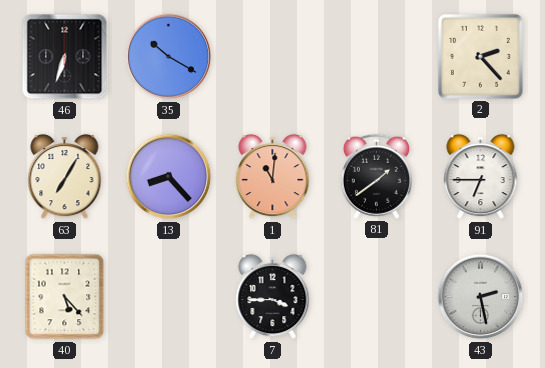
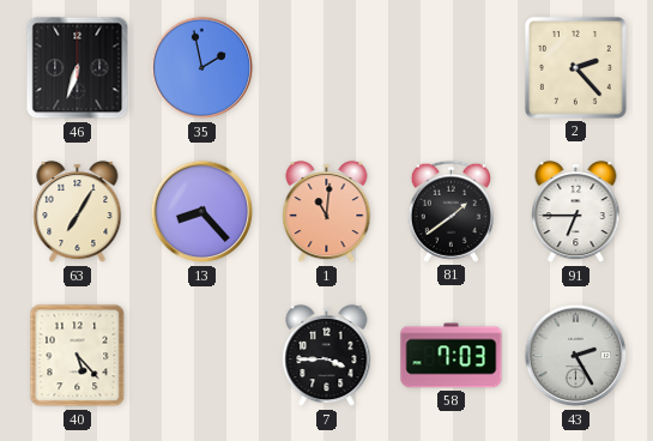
35: 10:20 -> 1:58 (202, 68)
58: none -> 7:03 (452, 356)
43: 2:28 -> 2:25 (576, 356)
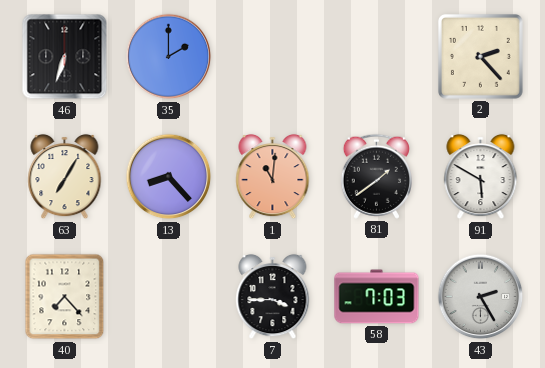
35: 1:58 -> 2:00 (169, 57)
91: 6:45 -> 5:50 (481, 177)
40: 5:23 -> 7:23 (65, 297)
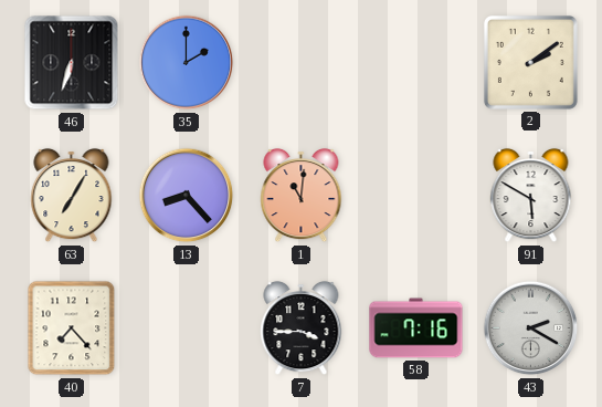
2: 2:23 -> 2:09 (530, 62)
81: 1:39 -> none (376, 176)
58: 7:03 -> 7:16 (416, 328)
43: 2:25 -> 2:20 (531, 328)
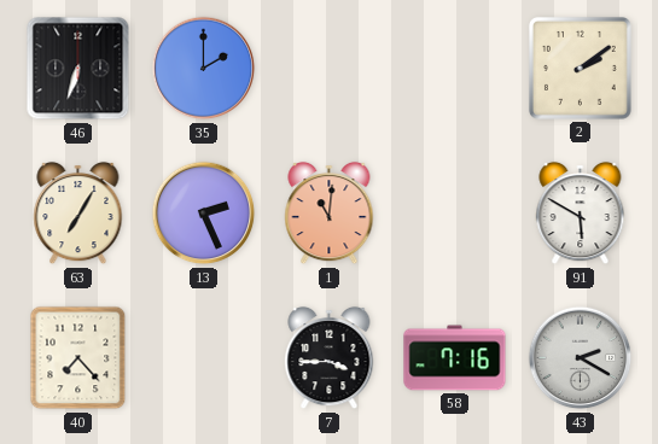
13: 8:23 -> 2:26 (204, 214)
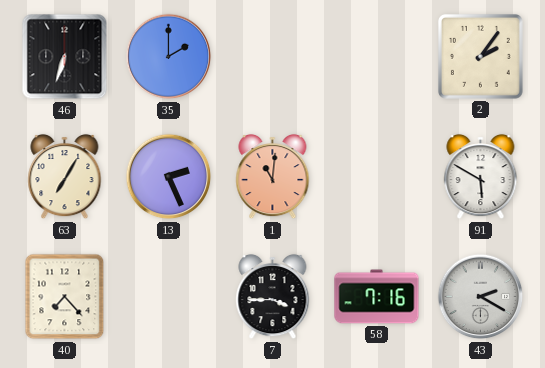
2: 2:09 -> 2:06 (480, 56)
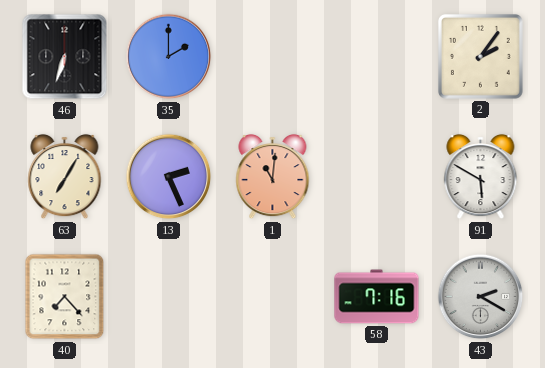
7: 3:45 -> none (273, 297)
